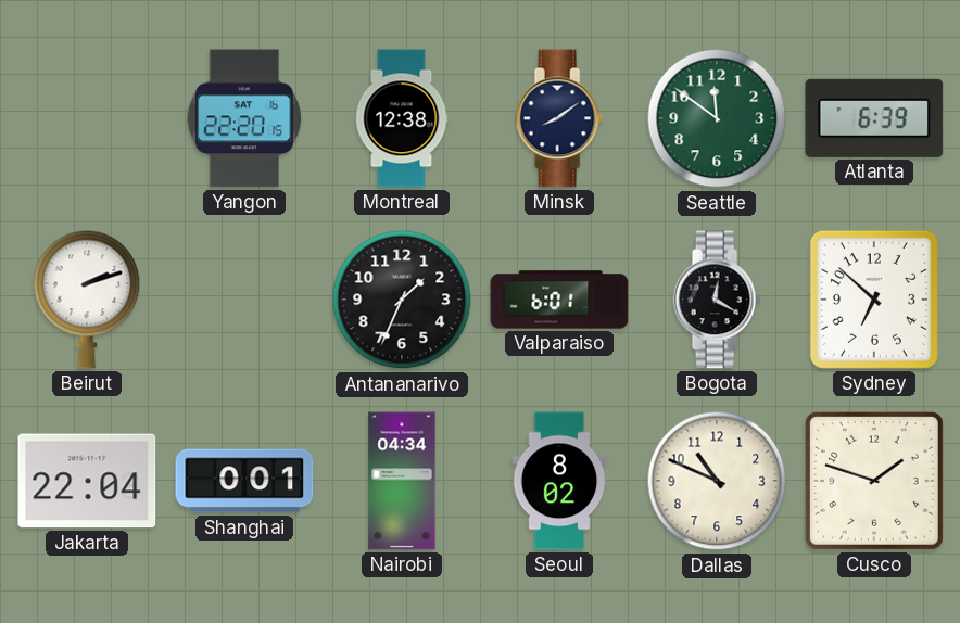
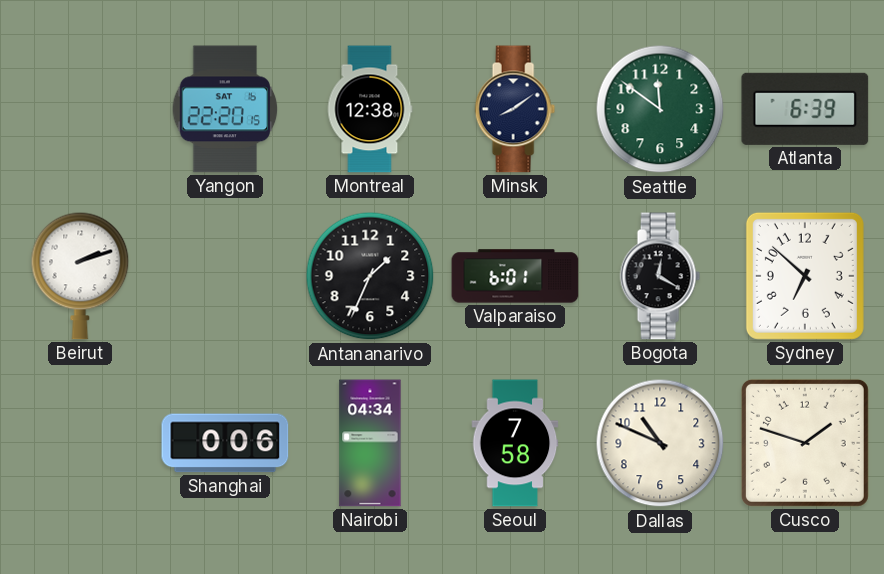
Jakarta: 22:04 -> none (87, 481)
Shanghai: 0:01 -> 0:06 (225, 443)
Seoul: 8:02 -> 7:58 (515, 443)
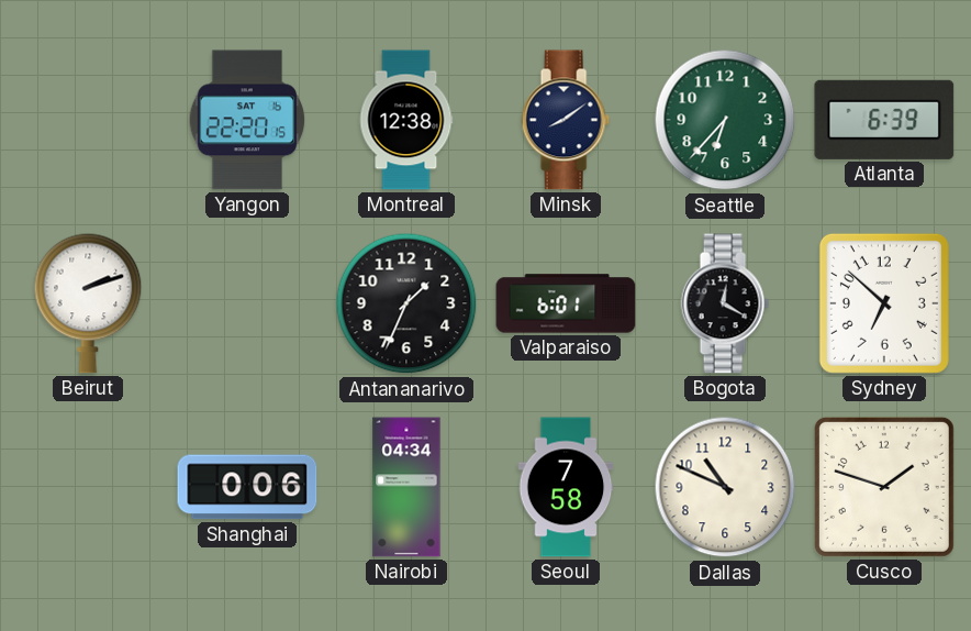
Seattle: 11:51 -> 6:37 (725, 120)
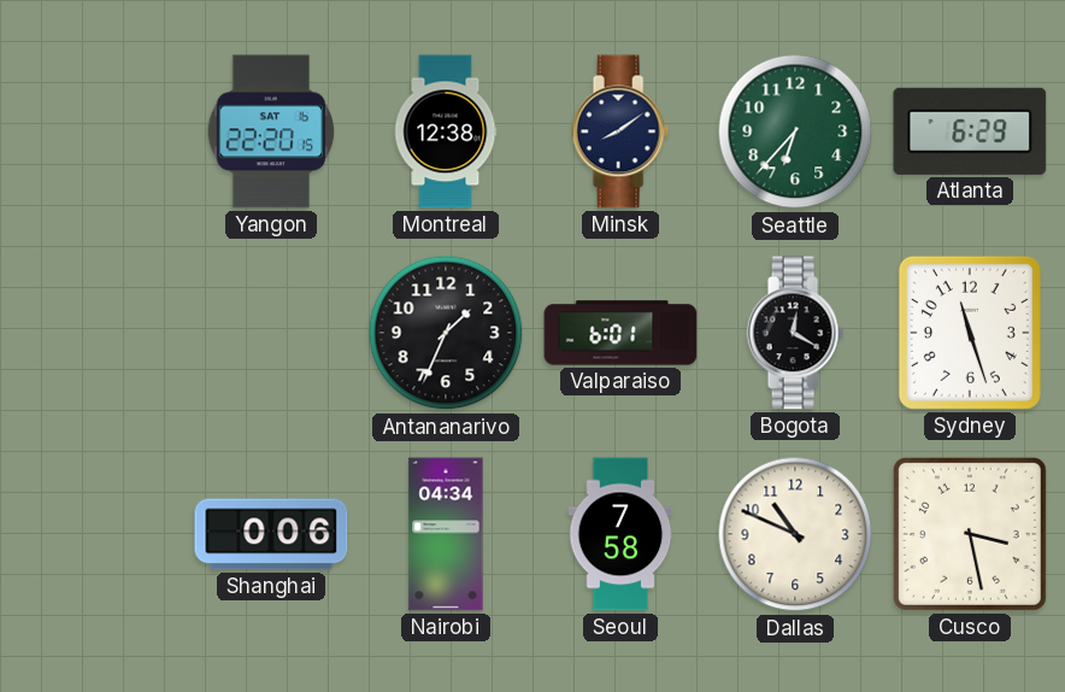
Atlanta: 6:39 -> 6:29 (970, 131)
Beirut: 2:12 -> none (88, 303)
Sydney: 6:52 -> 11:27 (970, 333)
Cusco: 1:48 -> 3:28 (970, 534)
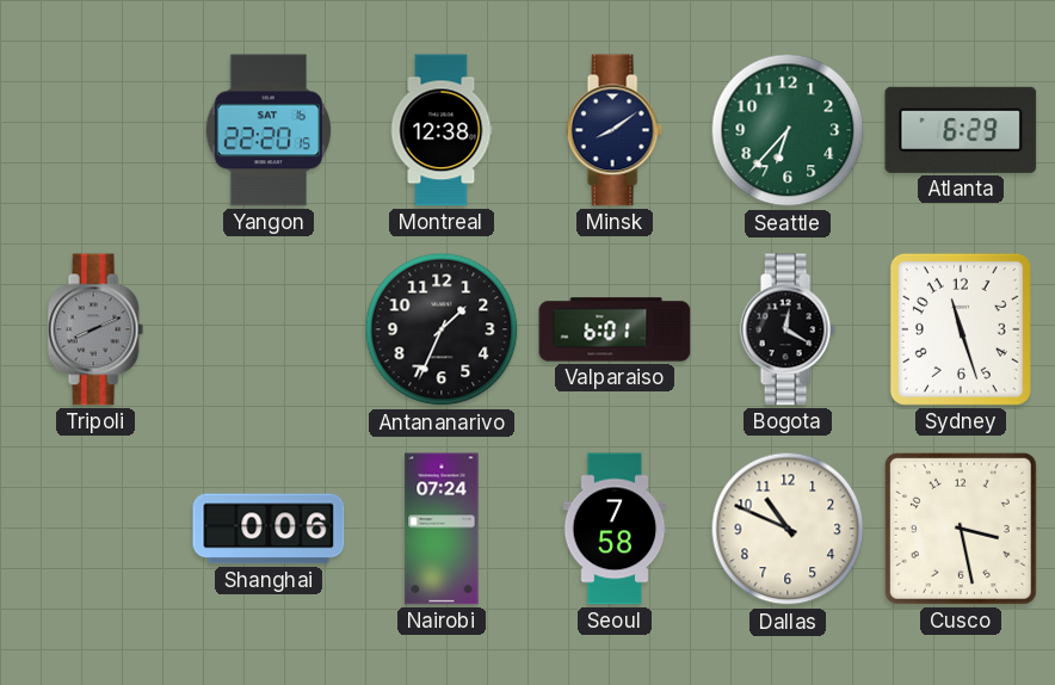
Tripoli: none -> 8:11 (95, 329)
Nairobi: 04:34 -> 07:24 (442, 529)
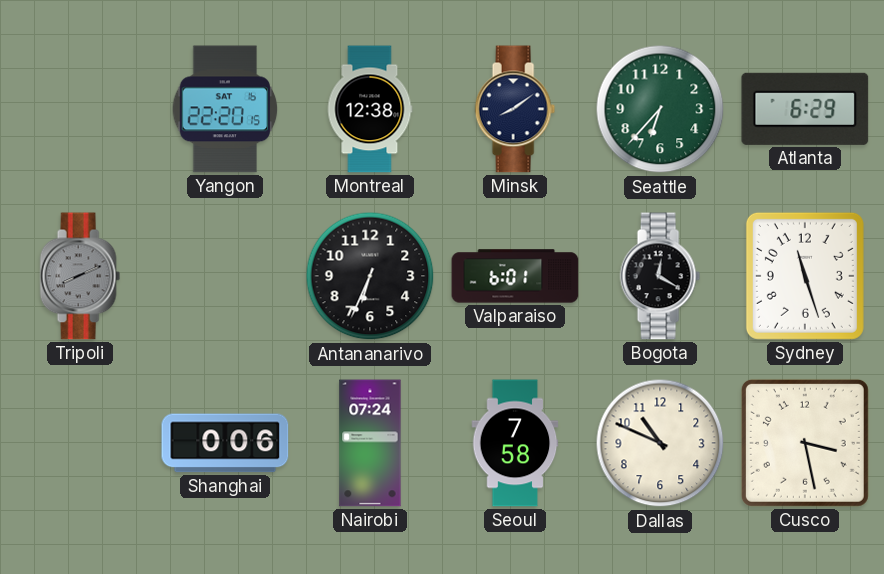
Antananarivo: 1:34 -> 6:34 (370, 276)
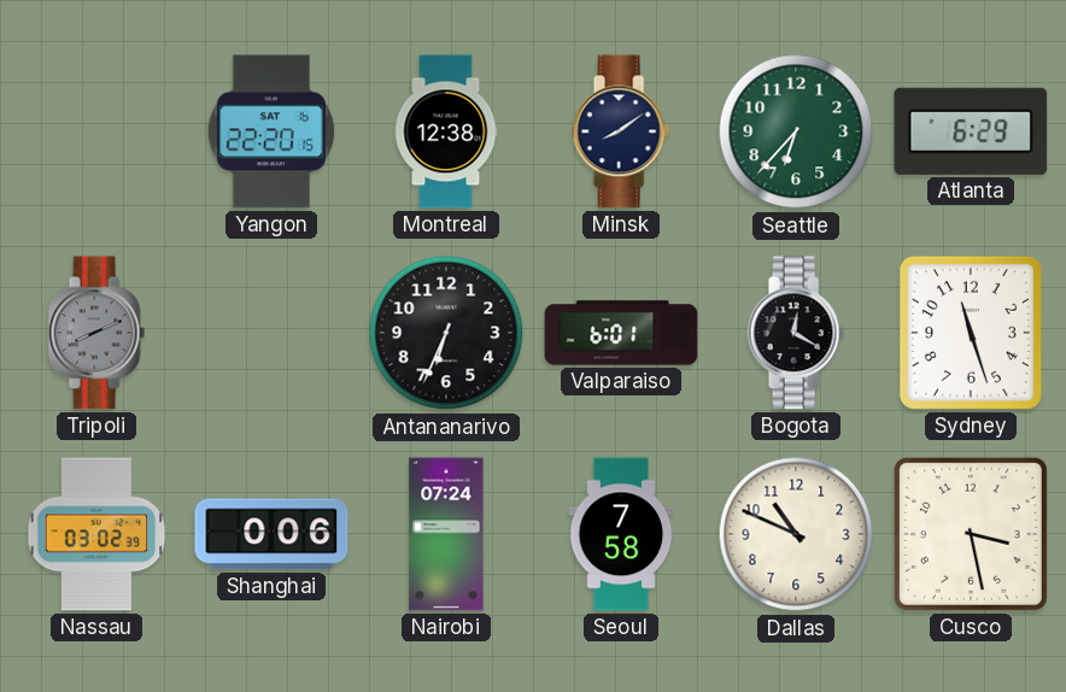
Nassau: none -> 03:02 (96, 534)
